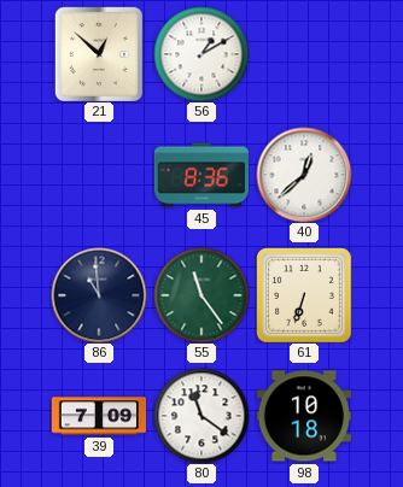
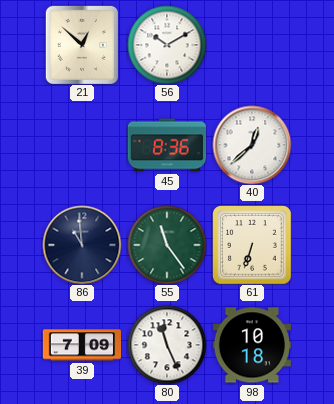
56: 1:10 -> 10:10 (167, 45)
80: 11:21 -> 11:26 (167, 345)
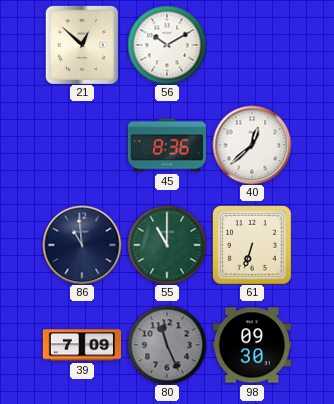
55: 11:24 -> 11:00 (167, 245)
80 dial: white -> grey (167, 345)
98: 10:18 -> 09:30 (251, 345)
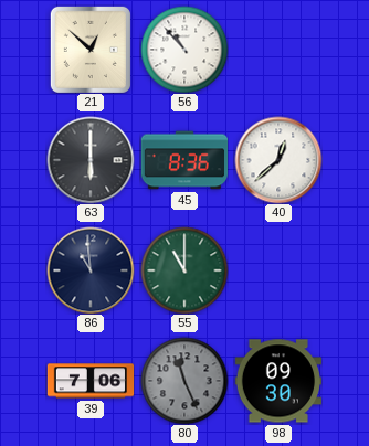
56: 10:10 -> 10:53 (184, 50)
63: none -> 6:00 (91, 160)
61: 6:33 -> none (252, 245)
39: 7:09 -> 7:06 (91, 381)
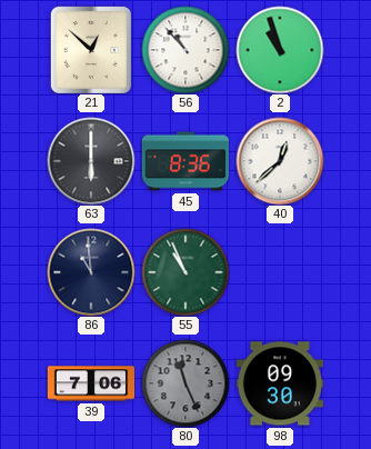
2: none -> 10:57 (280, 50)
55: 11:00 -> 10:56 (185, 272)
